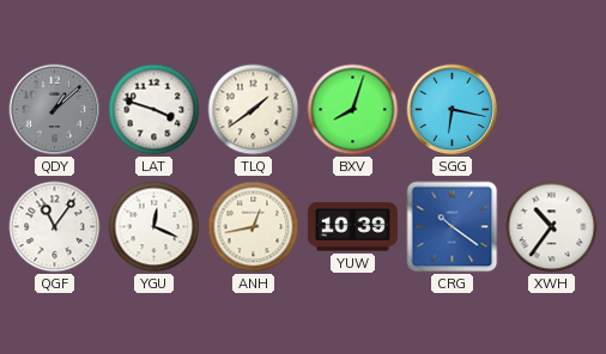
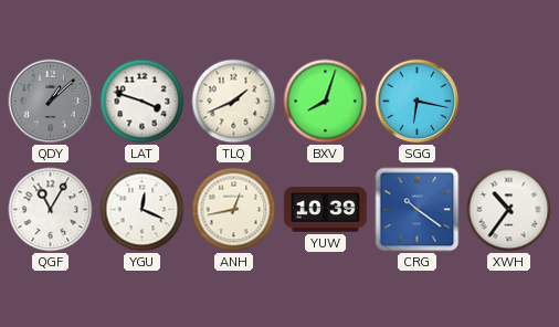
TLQ: 1:39 -> 1:41 (234, 102)
QGF: 11:06 -> 11:05 (51, 210)
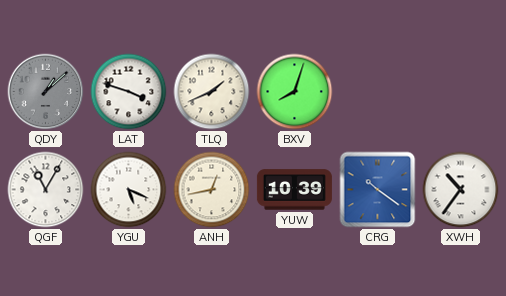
SGG: 6:17 -> none (418, 102)
YGU: 12:19 -> 5:19 (129, 190)
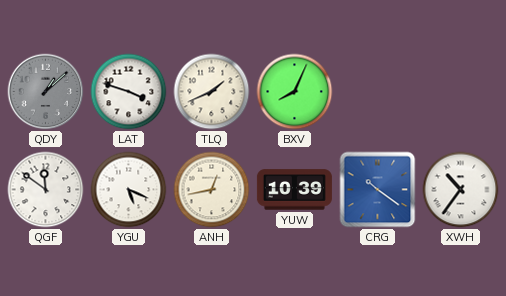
BXV: 8:03 -> 8:04 (295, 92)
QGF: 11:05 -> 11:51 (46, 190)
